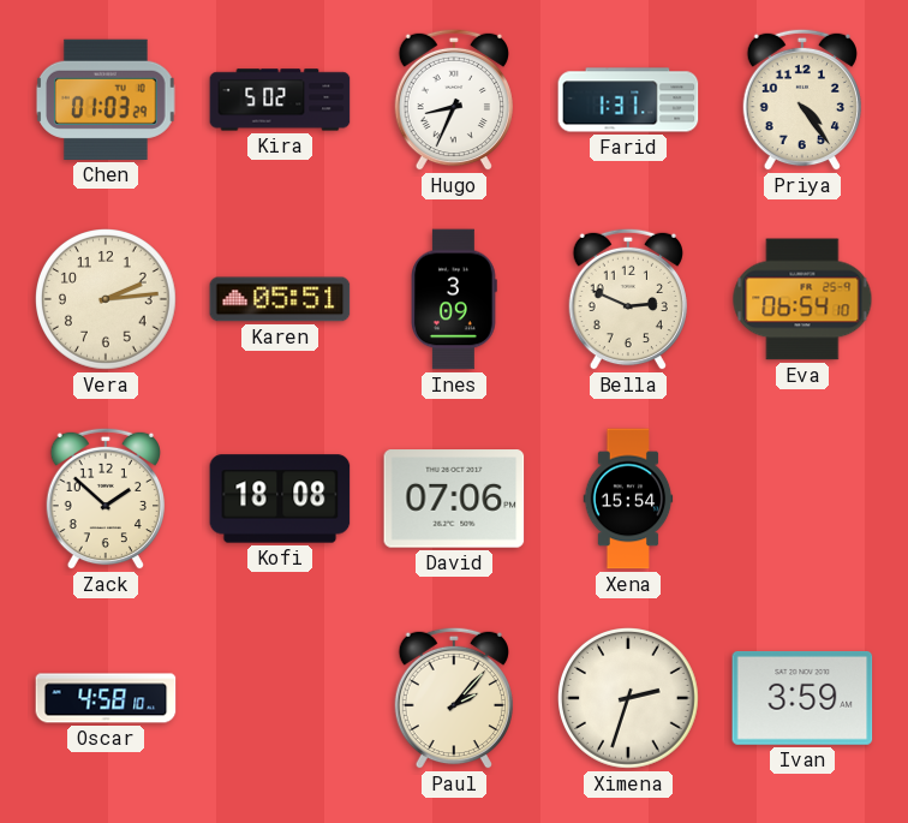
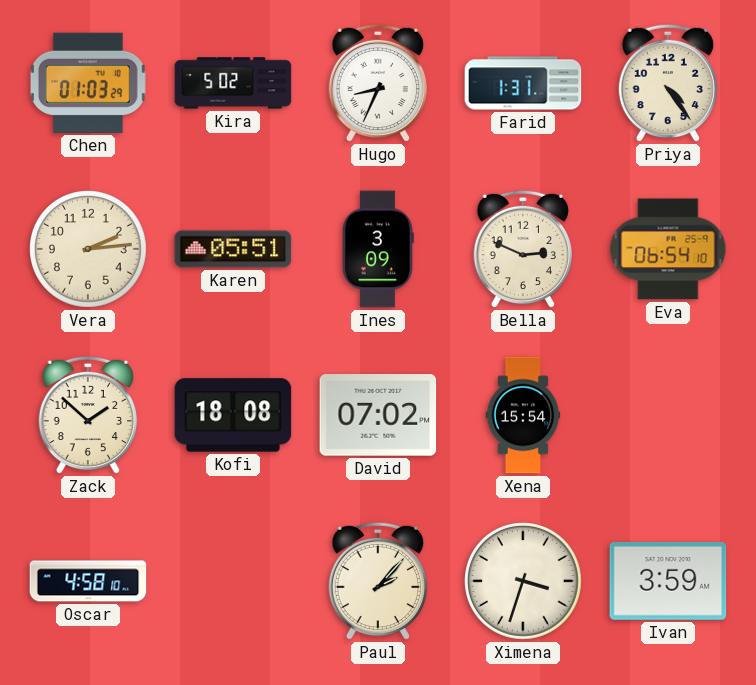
David: 07:06 -> 07:02 (378, 415)
Ximena: 2:33 -> 3:33 (524, 582)
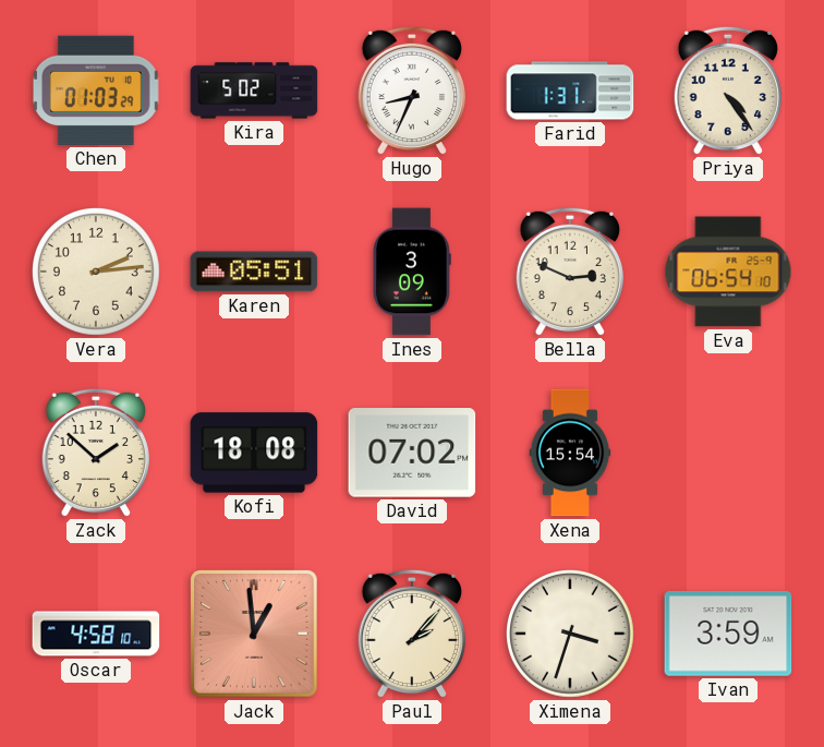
Jack: none -> 12:59 (254, 634)
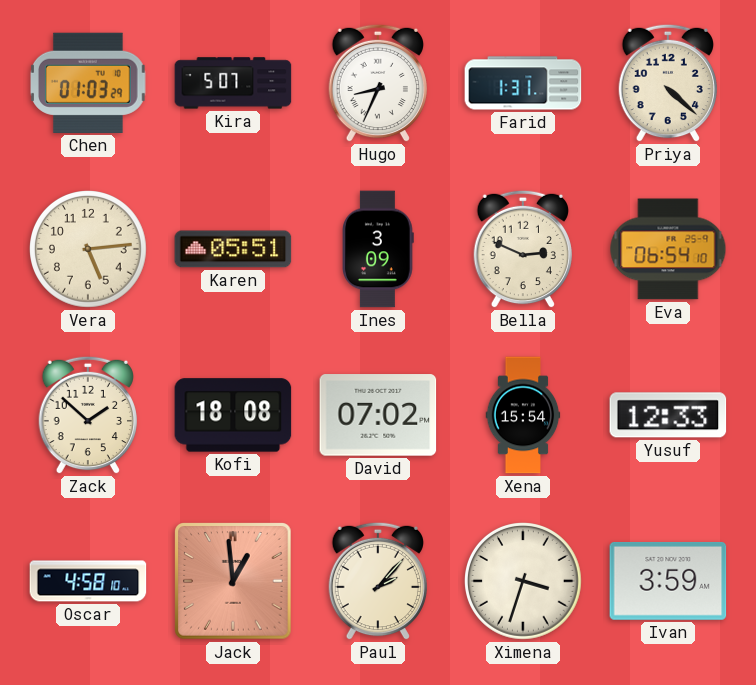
Kira: 5:02 -> 5:07 (233, 83)
Priya: 4:24 -> 4:22 (667, 83)
Vera: 2:14 -> 5:14 (89, 250)
Yusuf: none -> 12:33 (668, 415)
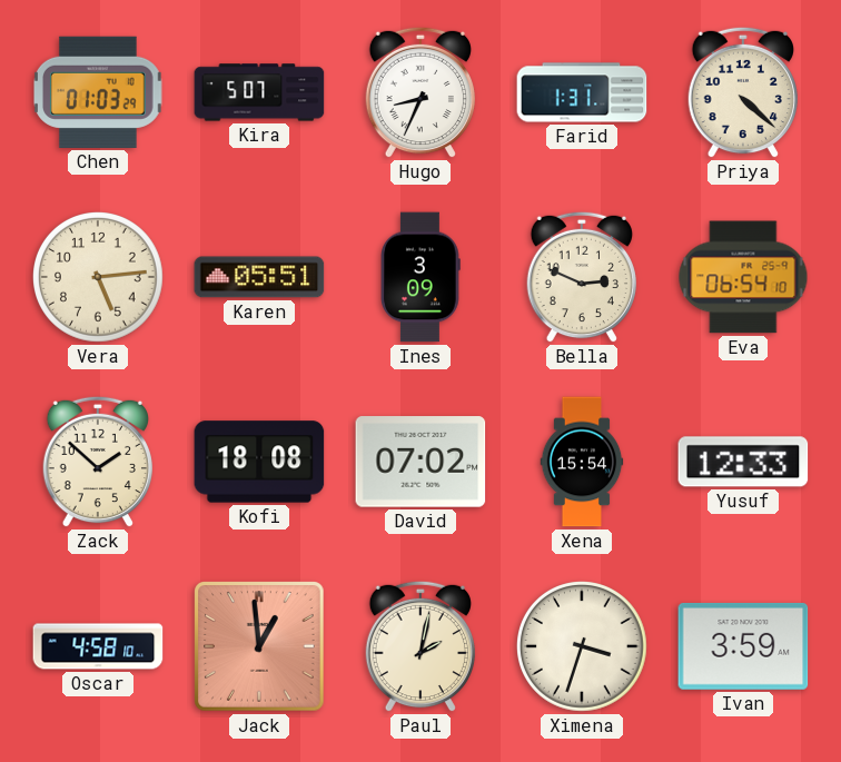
Paul: 2:07 -> 2:02 (419, 646)
